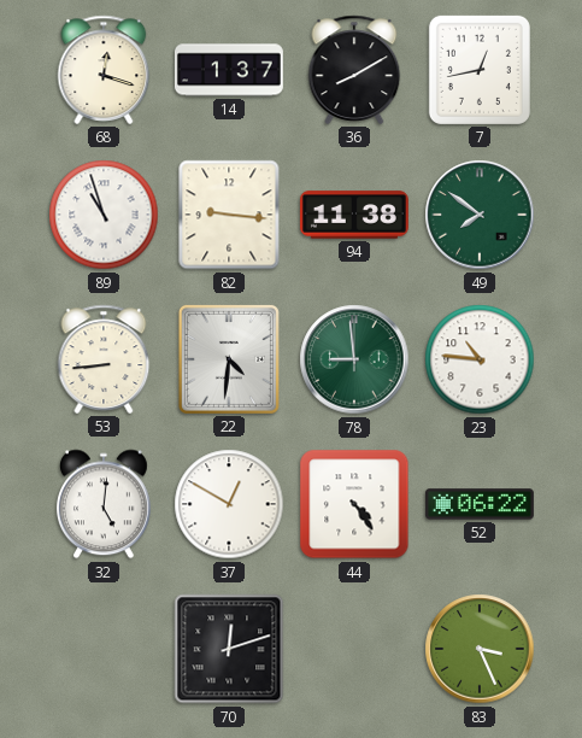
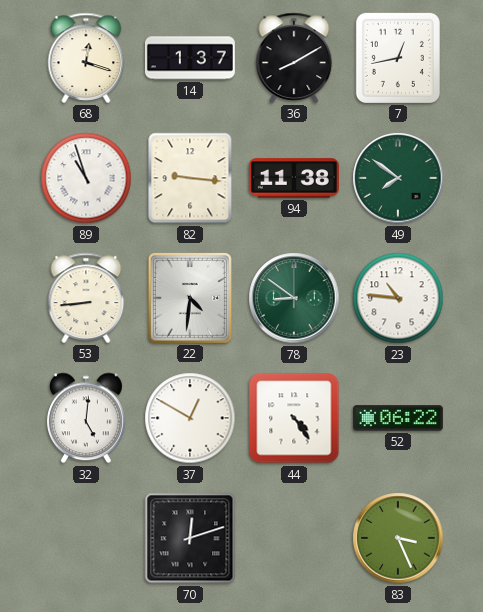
78: 8:59 -> 8:51 (294, 298)
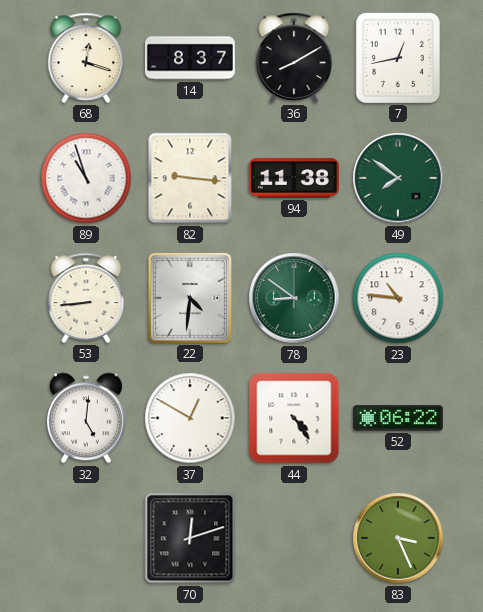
14: 1:37 -> 8:37 (190, 58)
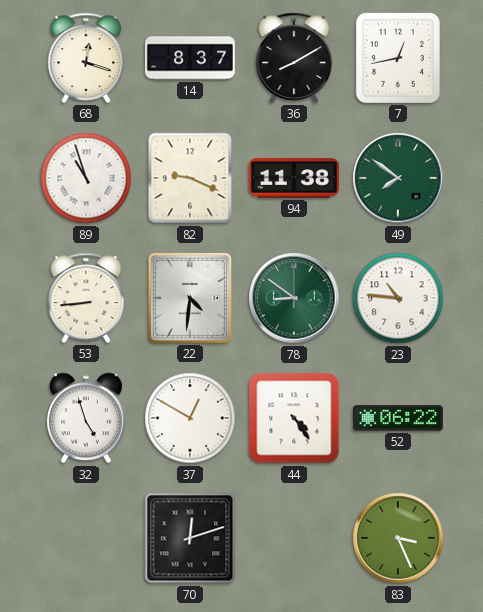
82: 9:16 -> 9:19 (190, 178)
32: 5:01 -> 4:57 (86, 418)
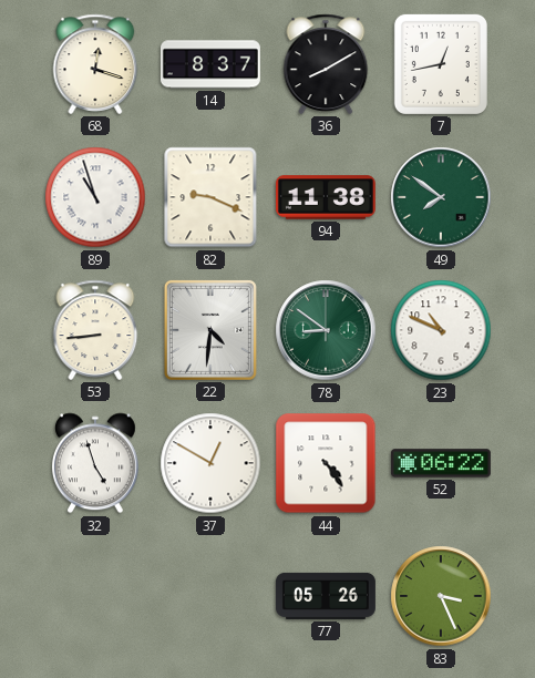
23: 10:46 -> 10:49 (441, 330)
70: 12:12 -> none (190, 538)
77: none -> 05:26 (326, 596)
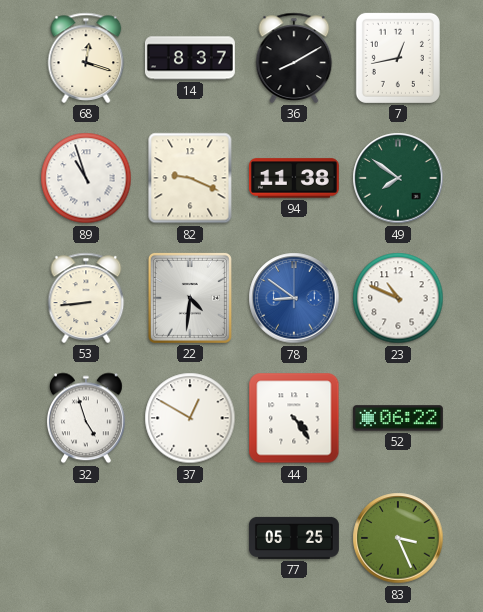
78 dial: green -> blue (294, 298)
77: 05:26 -> 05:25 (294, 538)
